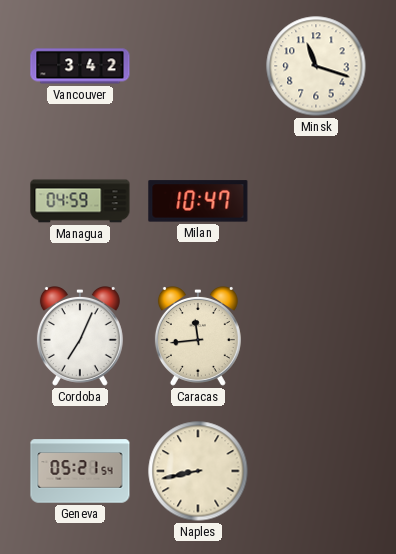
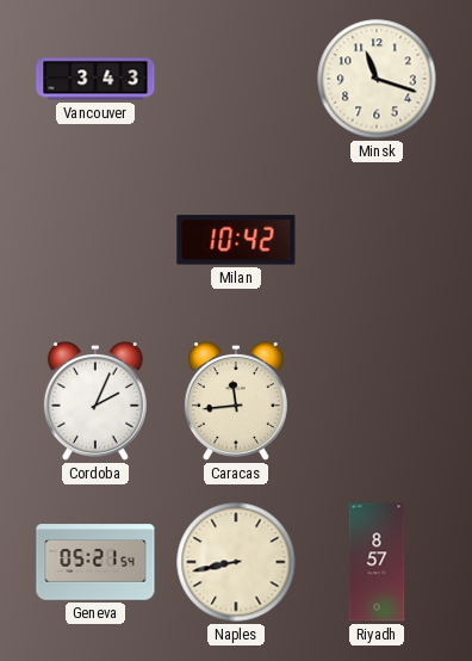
Vancouver: 3:42 -> 3:43 (95, 79)
Managua: 04:59 -> none (80, 201)
Milan: 10:47 -> 10:42 (236, 240)
Cordoba: 7:04 -> 2:04 (95, 402)
Riyadh: none -> 8:57 (377, 562)
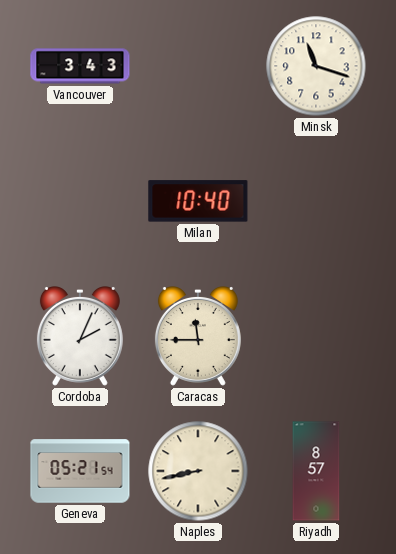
Milan: 10:42 -> 10:40 (198, 201)
Caracas: 11:44 -> 11:45 (198, 337)
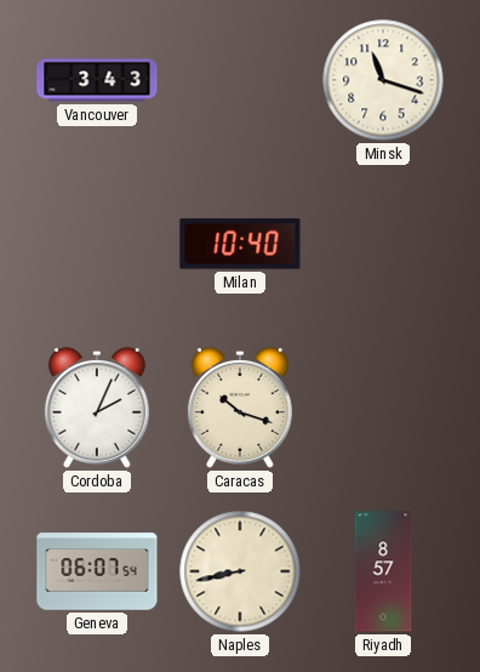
Caracas: 11:45 -> 10:18 (240, 409)
Geneva: 05:21 -> 06:07 (97, 571)
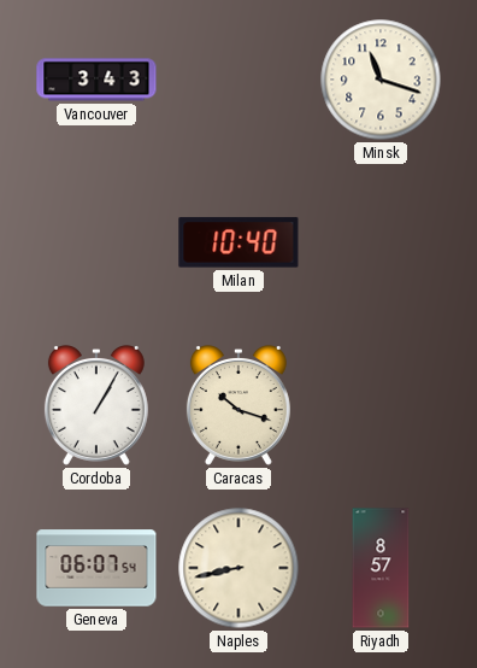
Cordoba: 2:04 -> 1:05 (96, 406)
